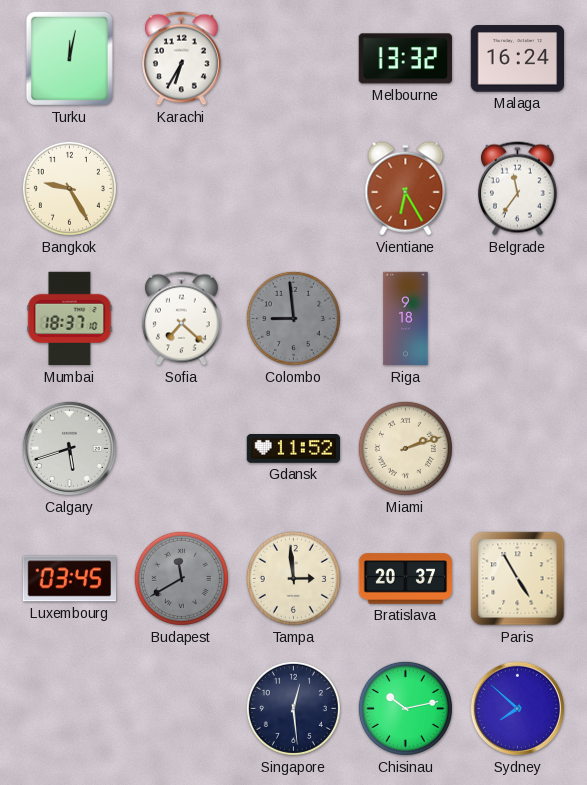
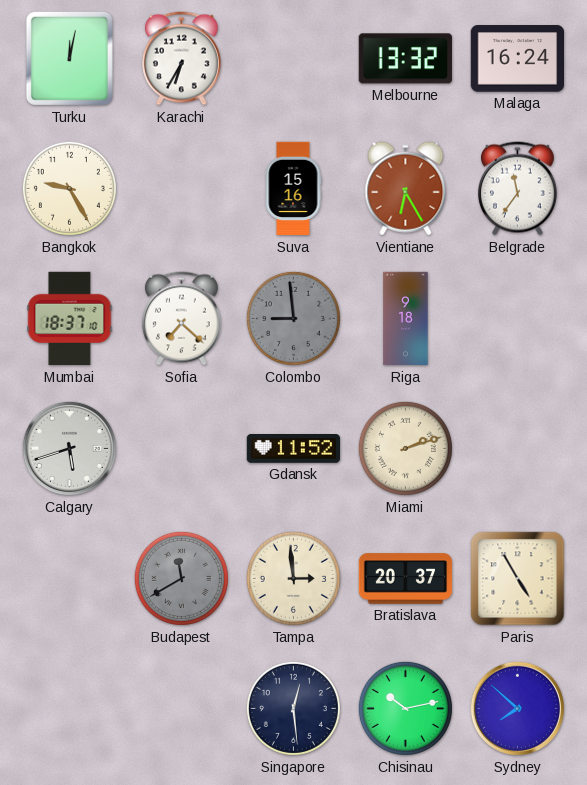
Suva: none -> 15:16 (293, 189)
Luxembourg: 03:45 -> none (69, 579)
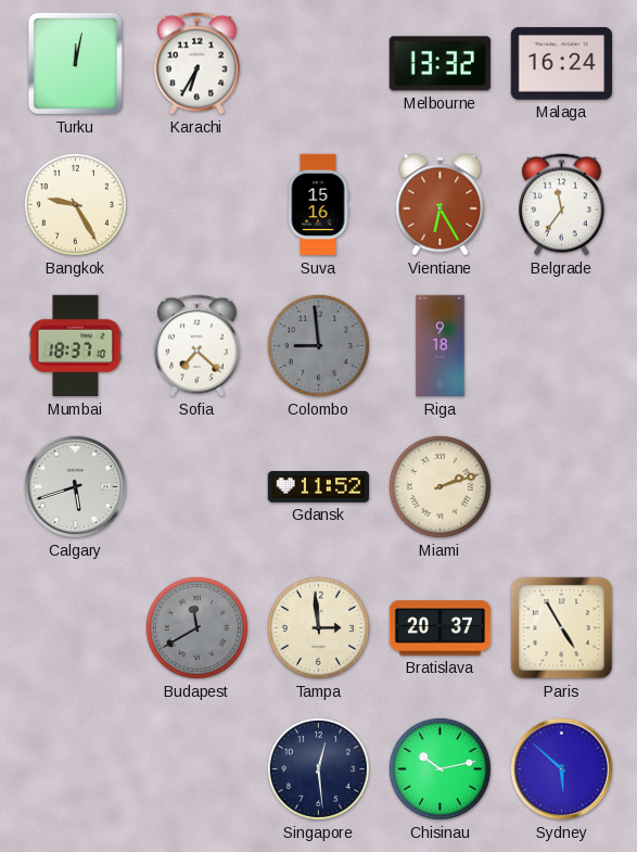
Sydney: 7:52 -> 5:52 (561, 768)
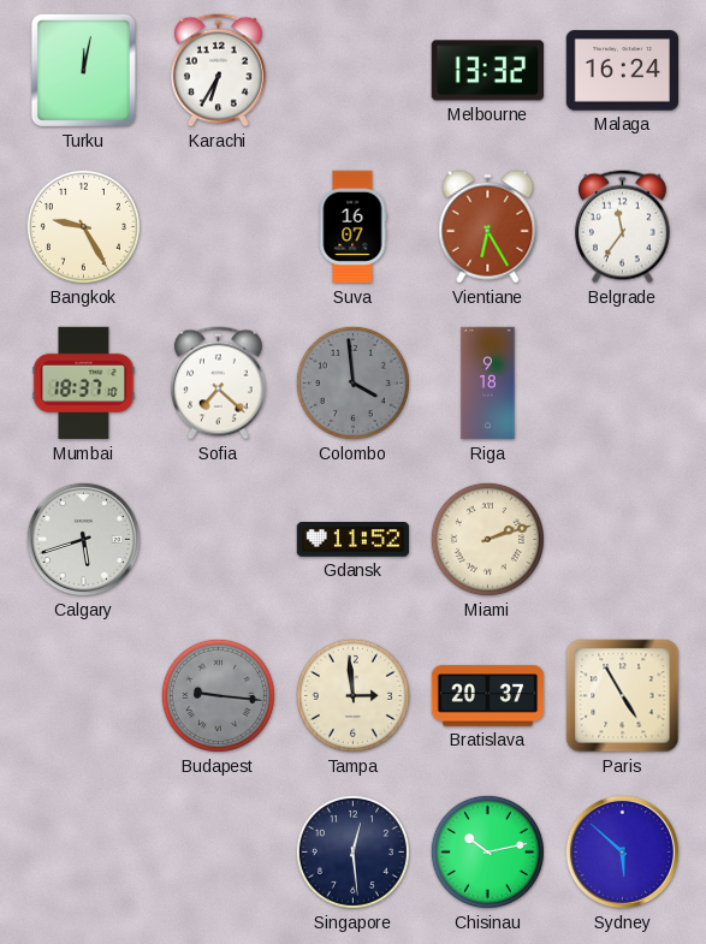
Suva: 15:16 -> 16:07 (352, 227)
Colombo: 8:59 -> 3:59 (352, 382)
Budapest: 11:40 -> 9:16 (218, 695)
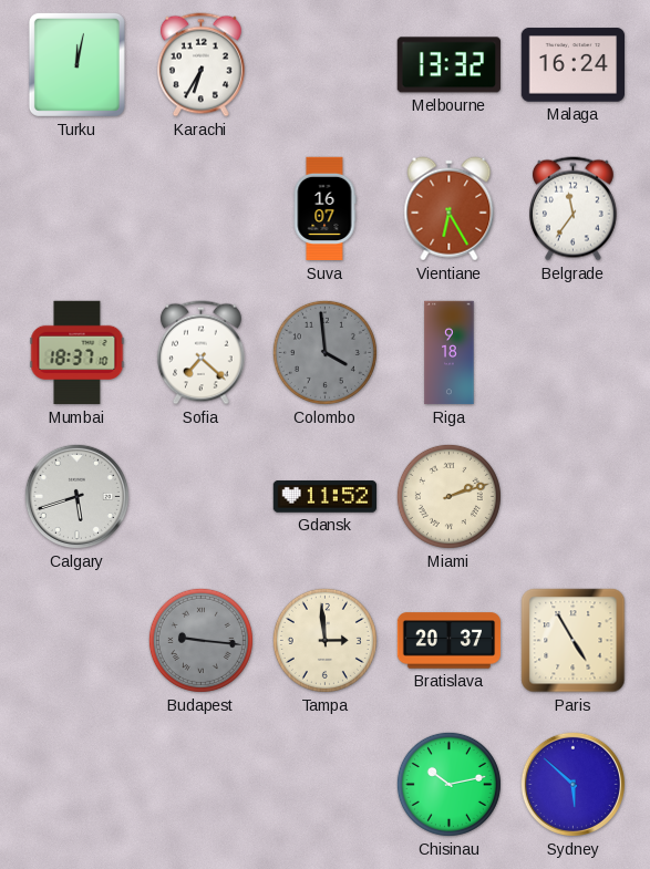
Bangkok: 9:25 -> none (83, 226)
Singapore: 12:29 -> none (352, 851)
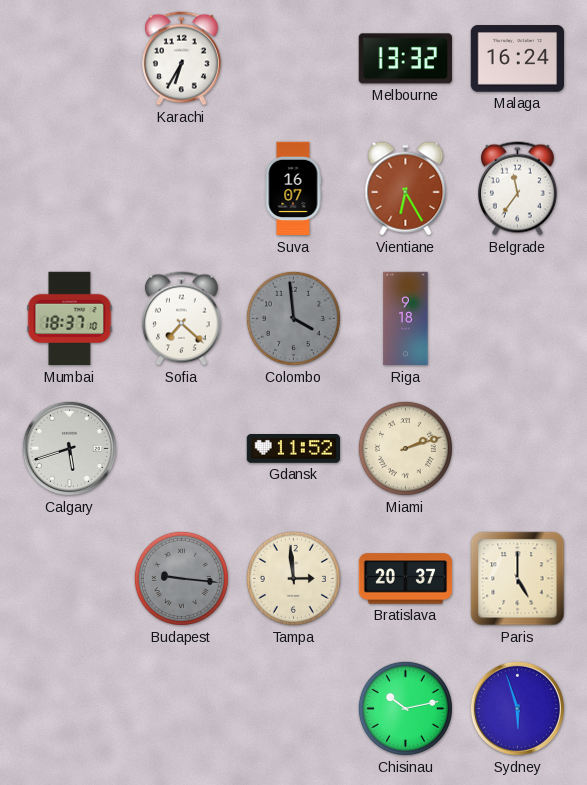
Turku: 12:02 -> none (76, 64)
Paris: 4:55 -> 5:00 (518, 579)
Sydney: 5:52 -> 5:57 (517, 708)
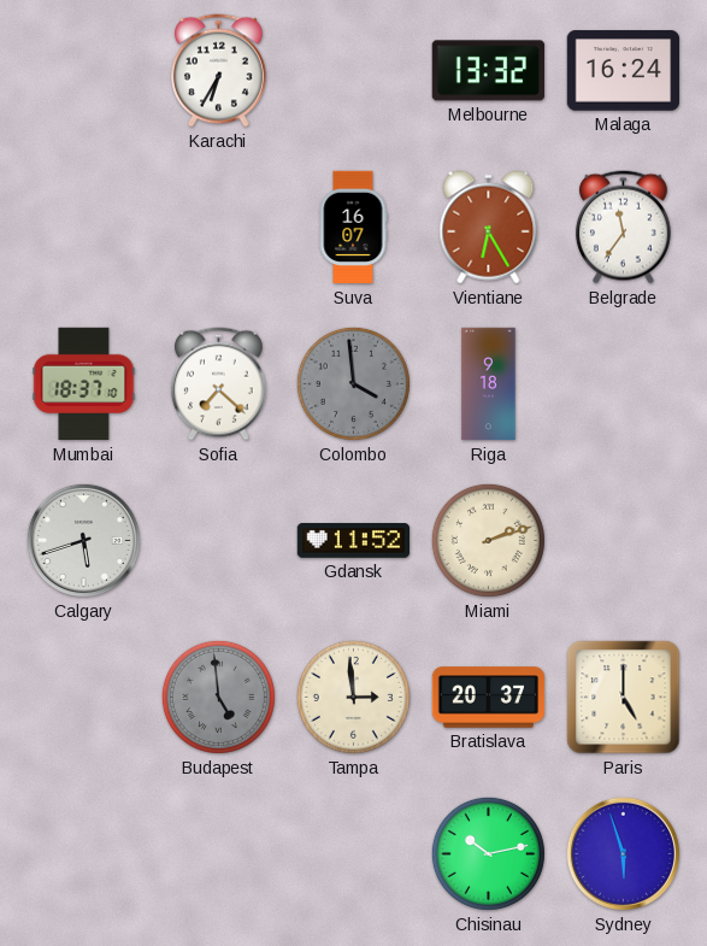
Budapest: 9:16 -> 4:59 (218, 697)
